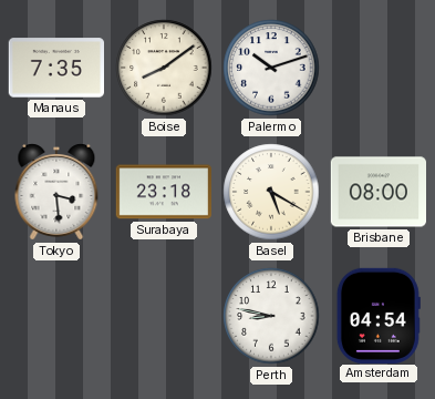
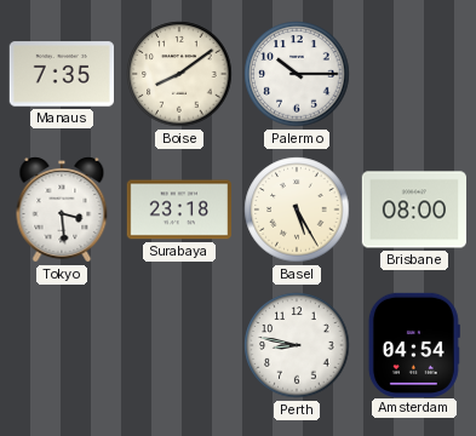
Palermo: 10:12 -> 10:15 (297, 74)
Basel: 5:20 -> 5:25 (297, 210)
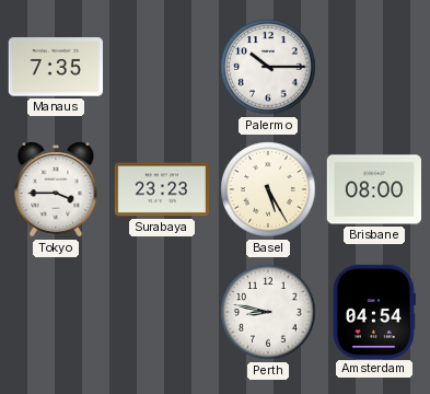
Boise: 8:09 -> none (179, 74)
Tokyo: 3:29 -> 3:45 (56, 189)
Surabaya: 23:18 -> 23:23 (161, 189)
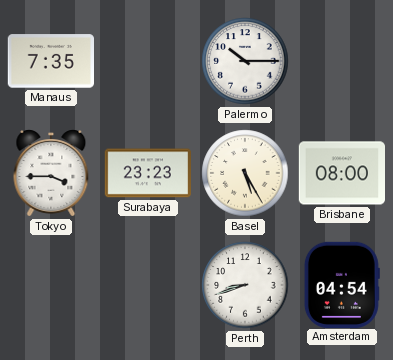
Perth: 8:47 -> 8:42 (245, 285)
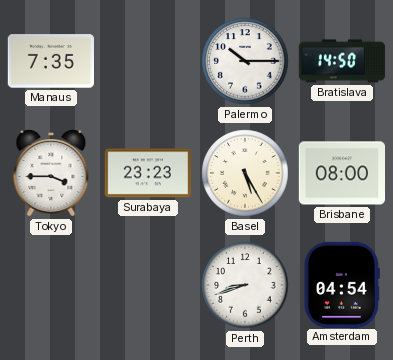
Bratislava: none -> 14:50 (342, 61)
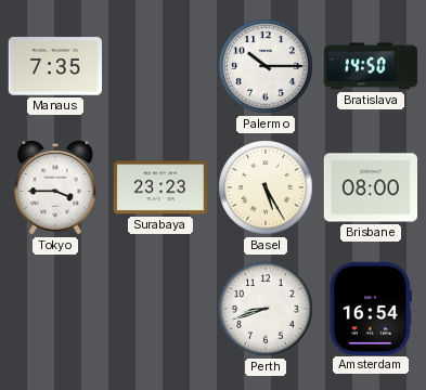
Amsterdam: 04:54 -> 16:54 (371, 308)
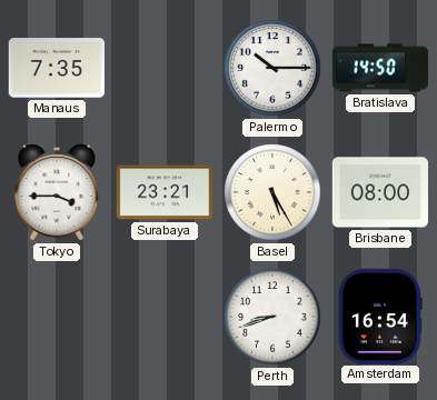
Surabaya: 23:23 -> 23:21 (163, 192)
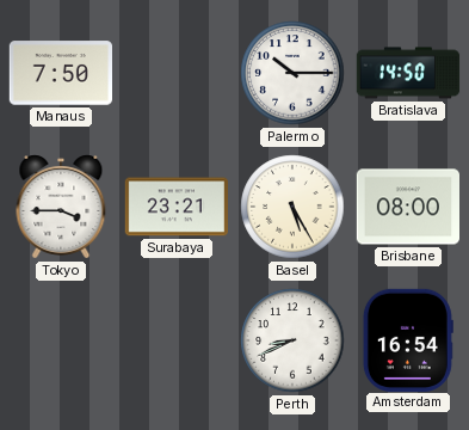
Manaus: 7:35 -> 7:50 (60, 73)
Perth: 8:42 -> 8:41 (292, 340)
